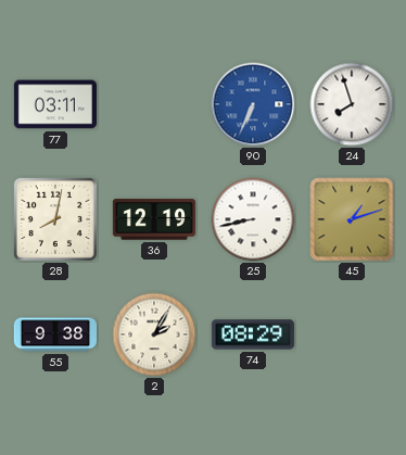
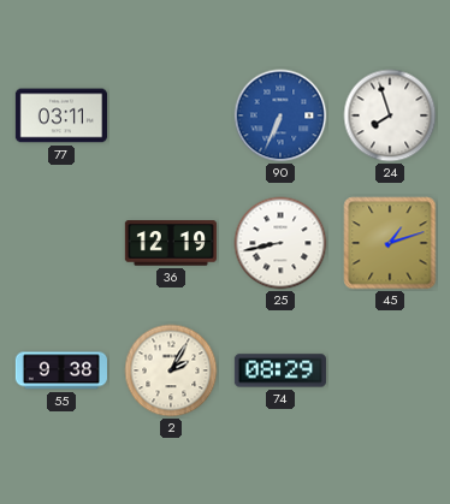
28: 8:02 -> none (55, 219)
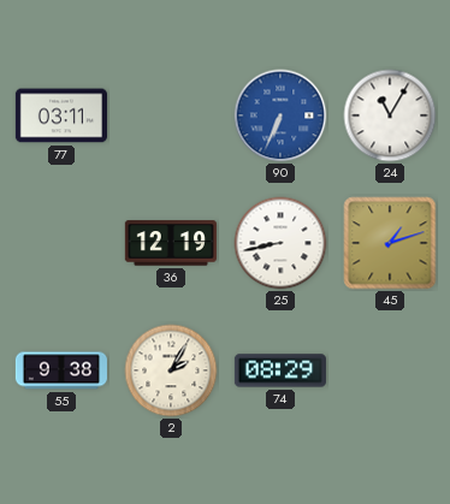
24: 7:57 -> 11:05 (390, 115)
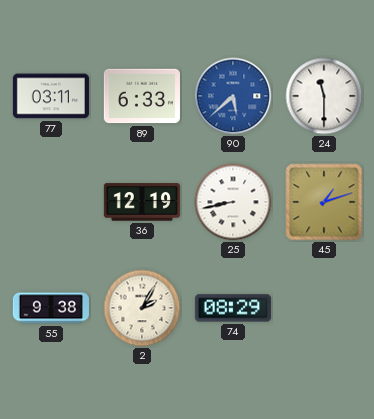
89: none -> 6:33 (142, 96)
90: 6:34 -> 5:38 (233, 96)
24: 11:05 -> 11:30 (324, 96)
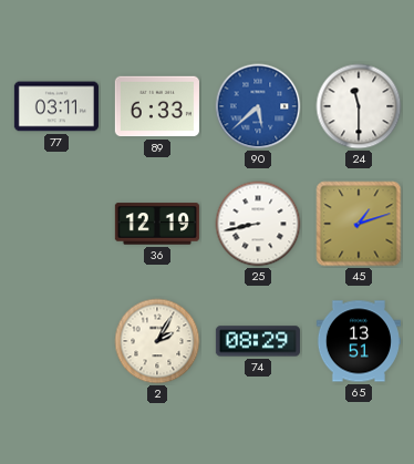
55: 9:38 -> none (51, 308)
65: none -> 13:51 (359, 341)
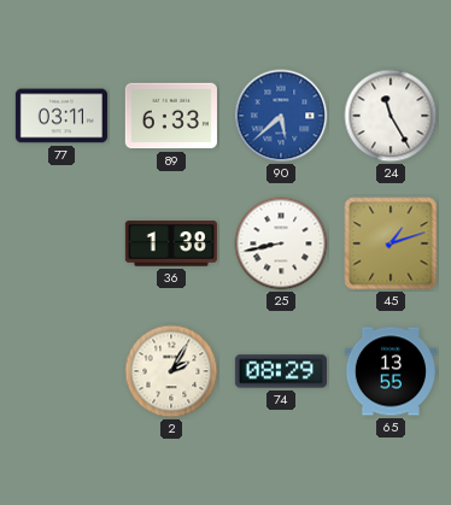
24: 11:30 -> 11:25 (391, 116)
36: 12:19 -> 1:38 (171, 243)
65: 13:51 -> 13:55 (391, 371)
